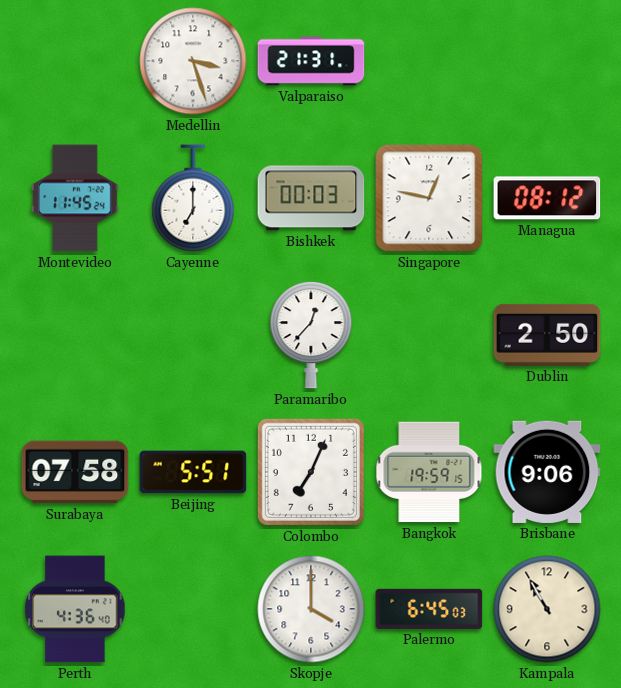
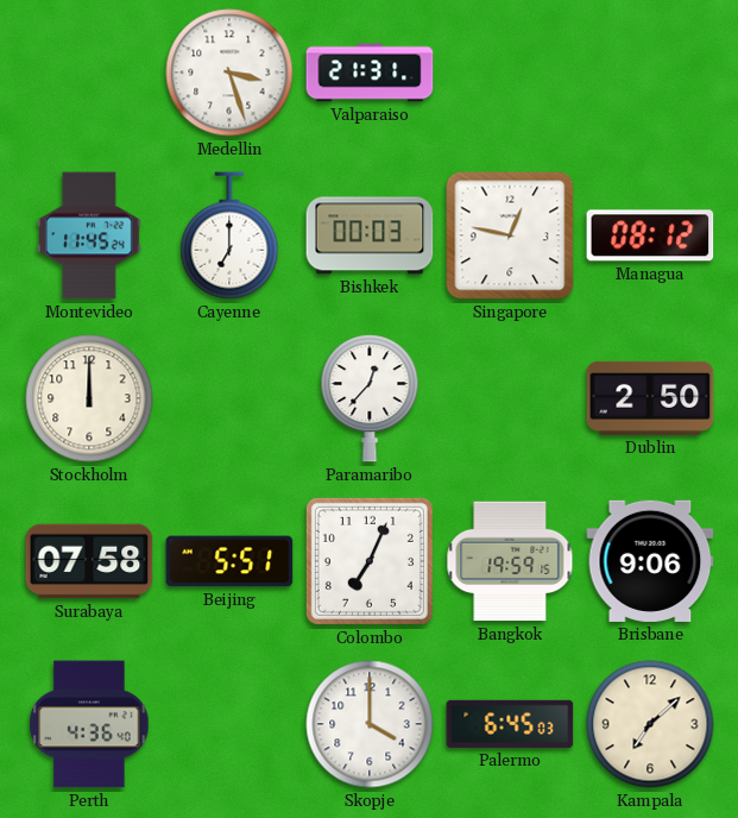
Stockholm: none -> 12:00 (89, 398)
Kampala: 10:55 -> 7:08 (650, 724)
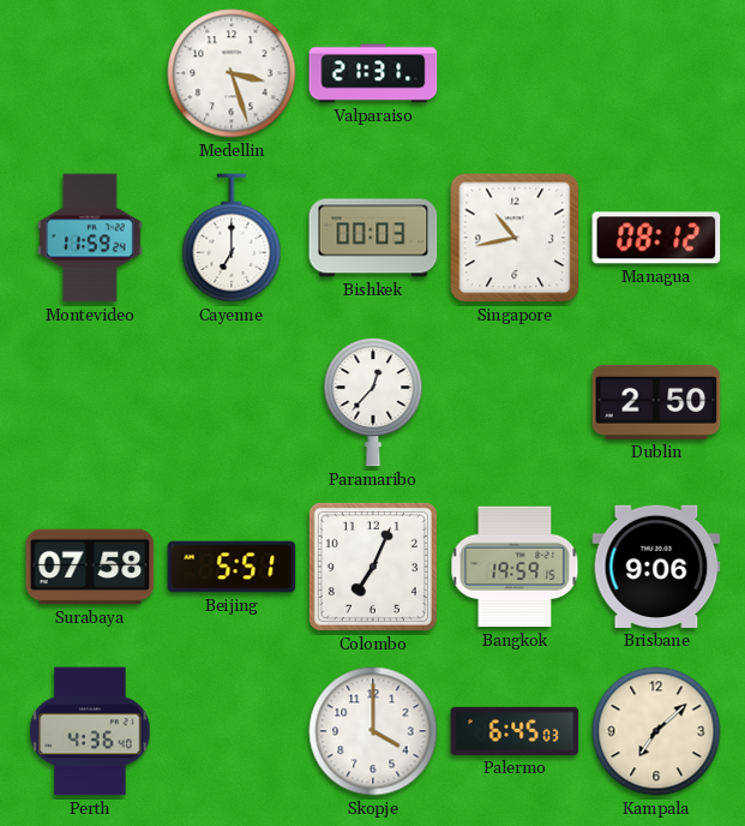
Montevideo: 11:45 -> 11:59 (91, 238)
Singapore: 12:47 -> 10:43 (515, 238)
Stockholm: 12:00 -> none (89, 398)
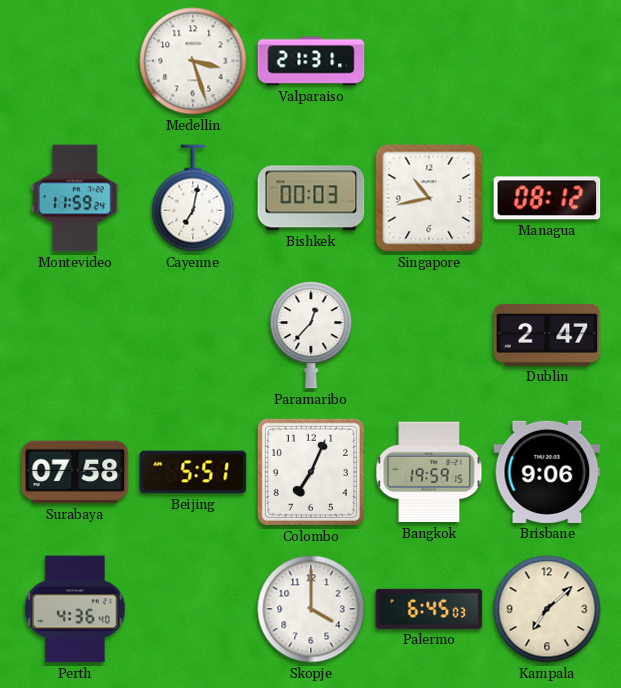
Cayenne: 7:00 -> 7:02 (193, 198)
Dublin: 2:50 -> 2:47 (547, 335)
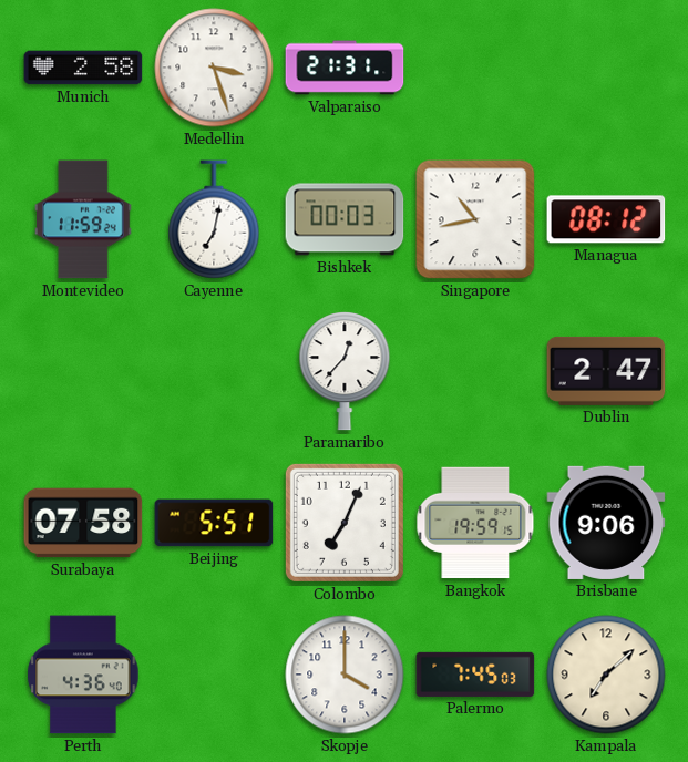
Munich: none -> 2:58 (83, 68)
Palermo: 6:45 -> 7:45 (475, 675)
